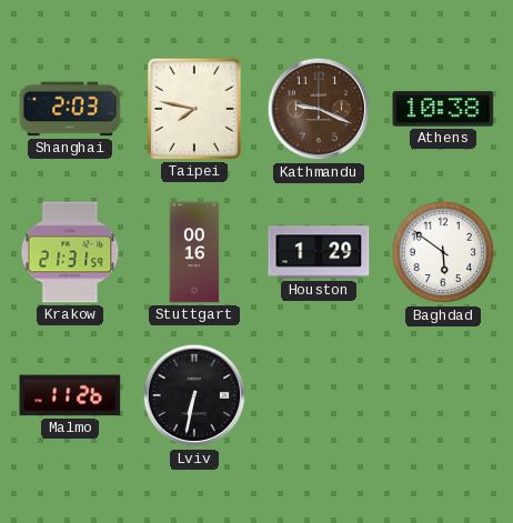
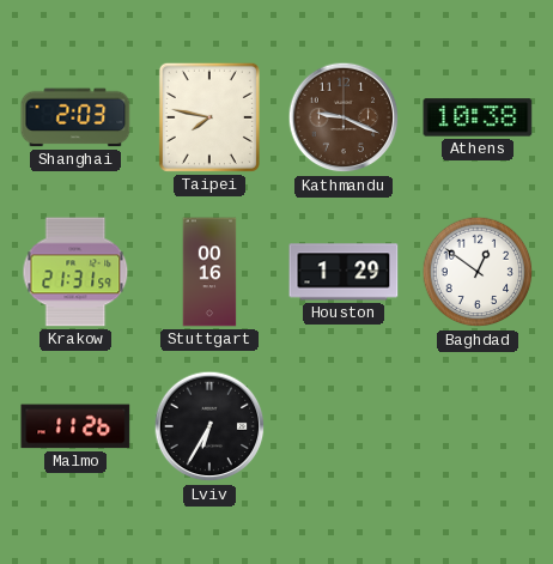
Baghdad: 5:51 -> 12:51 (478, 272)
Lviv: 6:32 -> 6:35 (209, 426)
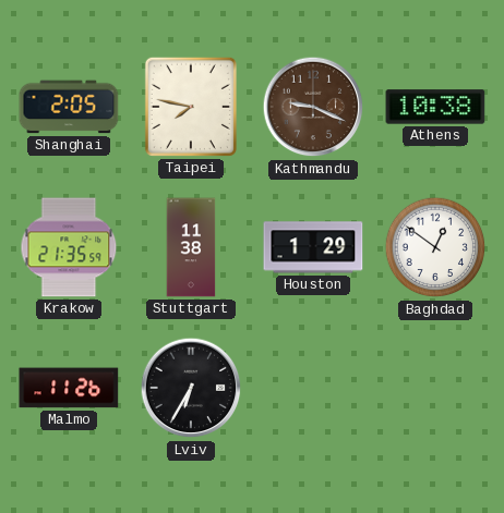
Shanghai: 2:03 -> 2:05 (69, 107)
Krakow: 21:31 -> 21:35 (69, 247)
Stuttgart: 00:16 -> 11:38 (191, 247)
